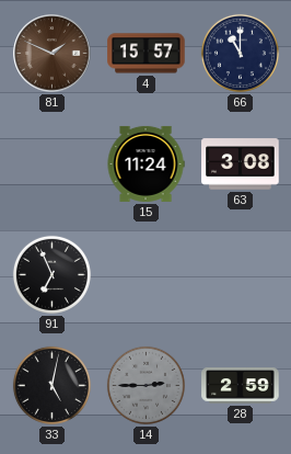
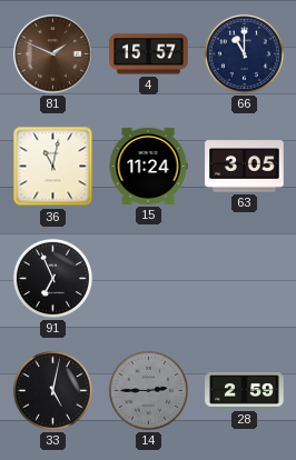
36: none -> 11:02 (53, 167)
63: 3:08 -> 3:05 (245, 167)
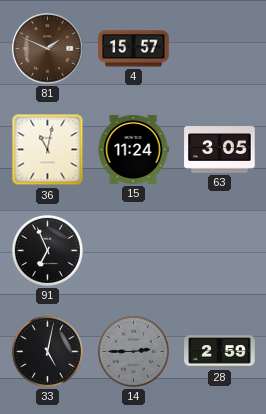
66: 11:00 -> none (244, 53)
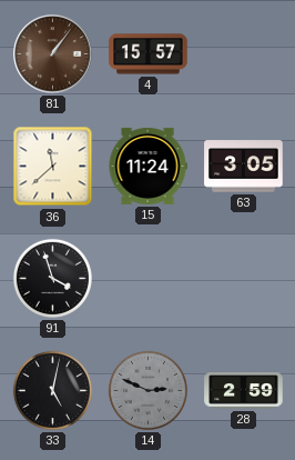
81: 1:49 -> 1:06 (53, 54)
36: 11:02 -> 11:38 (53, 167)
91: 6:56 -> 3:57 (52, 278)
14: 2:45 -> 2:49 (147, 390)
